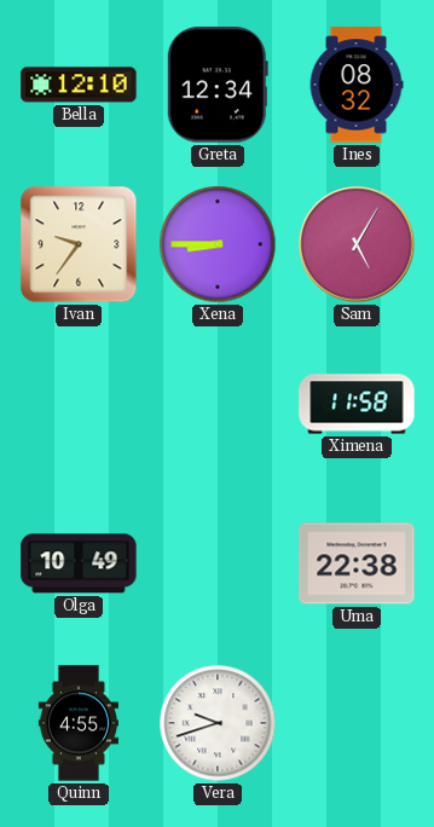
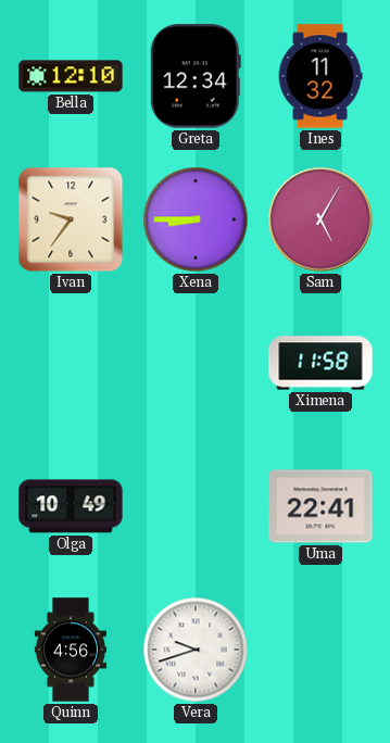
Ines: 08:32 -> 11:32 (320, 76)
Uma: 22:38 -> 22:41 (320, 506)
Quinn: 4:55 -> 4:56 (70, 650)
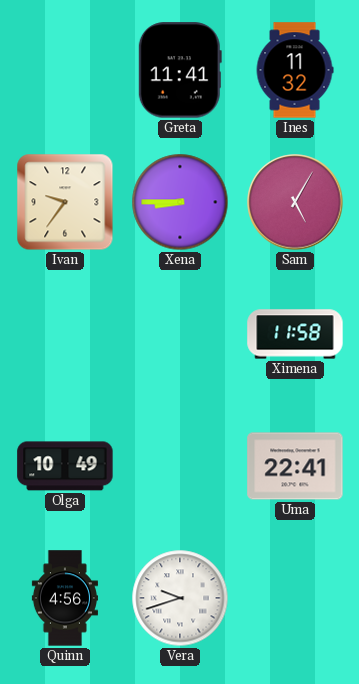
Bella: 12:10 -> none (71, 76)
Greta: 12:34 -> 11:41 (180, 70)
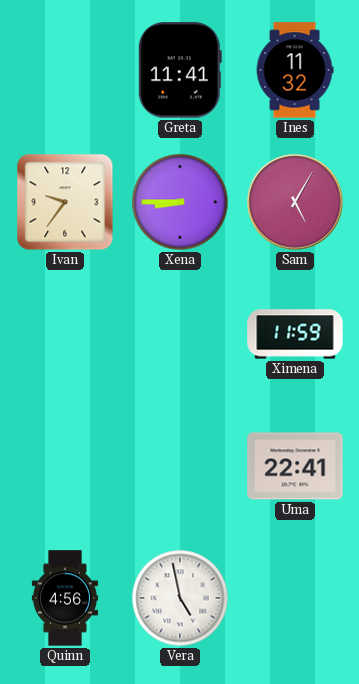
Ximena: 11:58 -> 11:59 (295, 334)
Olga: 10:49 -> none (65, 466)
Vera: 9:42 -> 4:58 (180, 598)
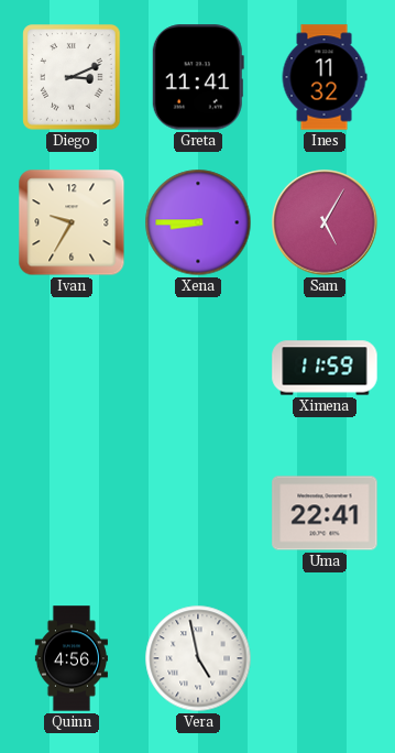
Diego: none -> 3:11 (72, 77)
Ivan: 9:36 -> 9:35 (72, 222)
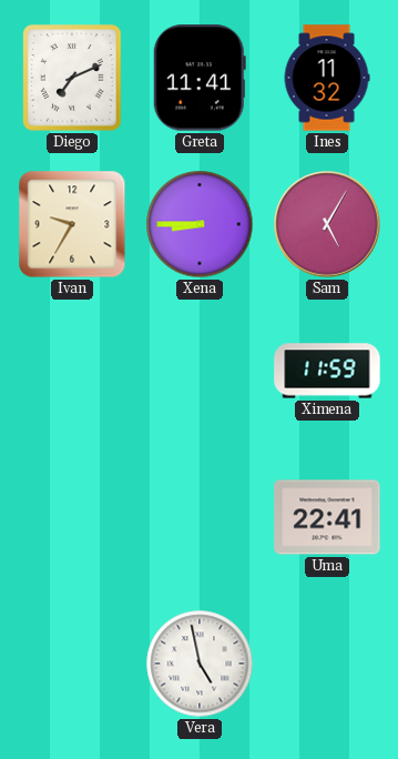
Diego: 3:11 -> 7:11 (72, 78)
Quinn: 4:56 -> none (70, 658)
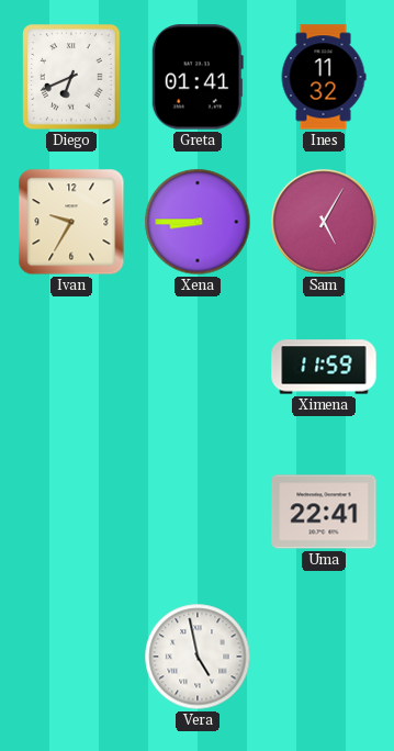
Diego: 7:11 -> 6:41 (71, 77)
Greta: 11:41 -> 01:41 (198, 77)
